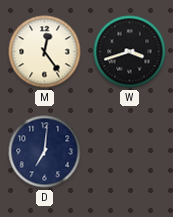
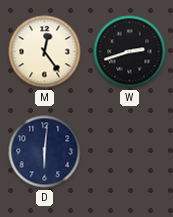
W: 3:42 -> 2:42 (130, 52)
D: 7:01 -> 6:01 (45, 152)
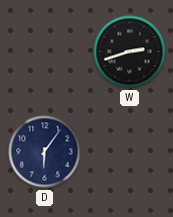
M: 12:24 -> none (45, 52)
D: 6:01 -> 6:06 (45, 152)
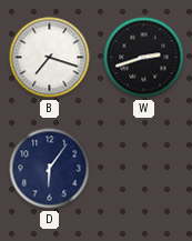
B: none -> 7:18 (50, 58)
